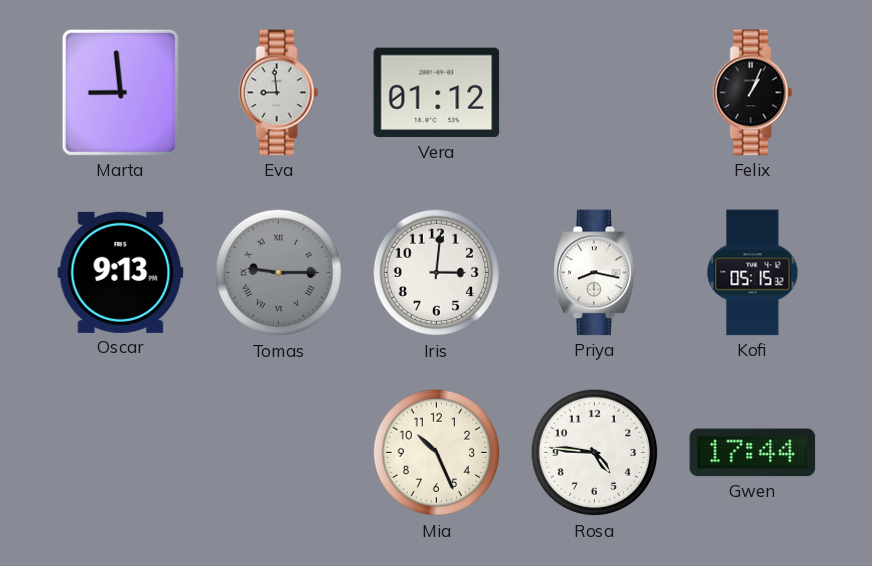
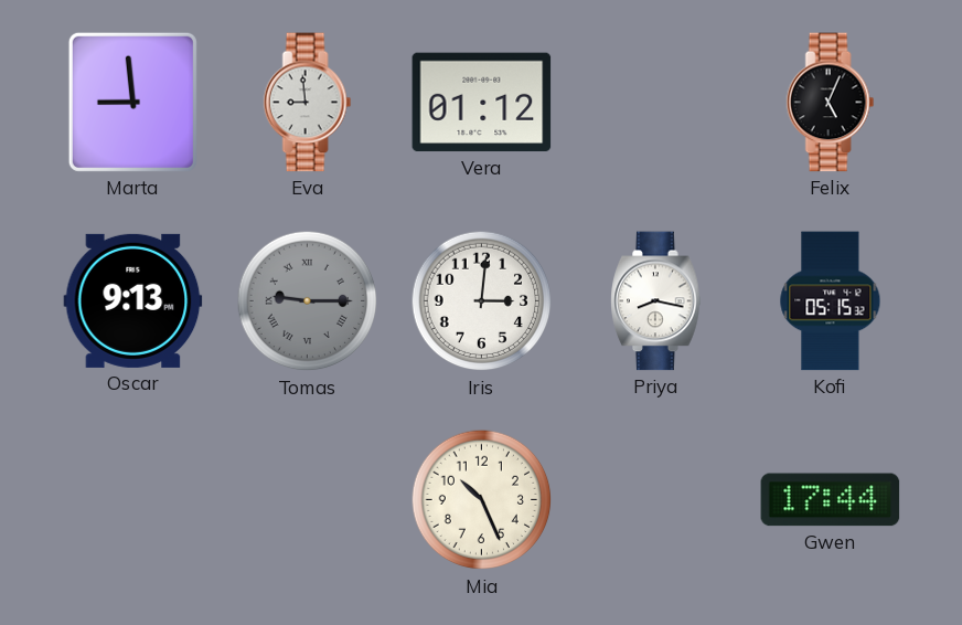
Felix: 1:04 -> 5:04 (831, 103)
Rosa: 4:46 -> none (595, 453)
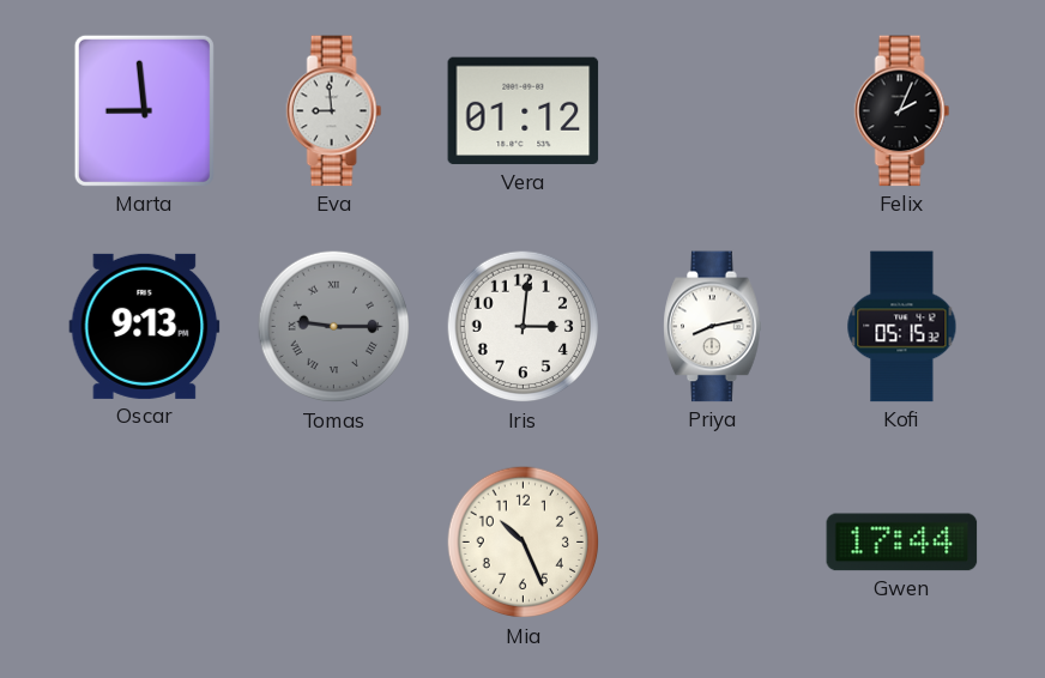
Felix: 5:04 -> 2:04 (902, 111)
Priya: 8:17 -> 8:13 (713, 327)
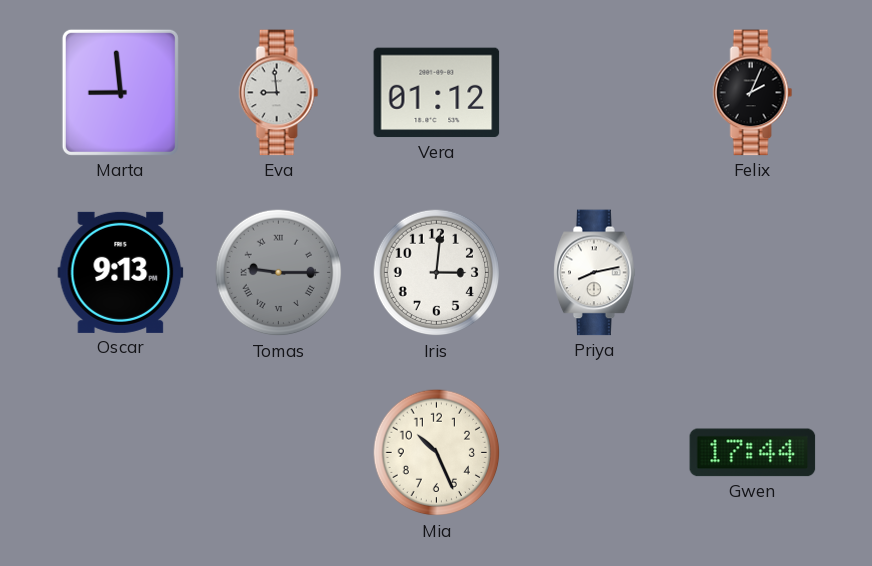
Kofi: 05:15 -> none (902, 327)
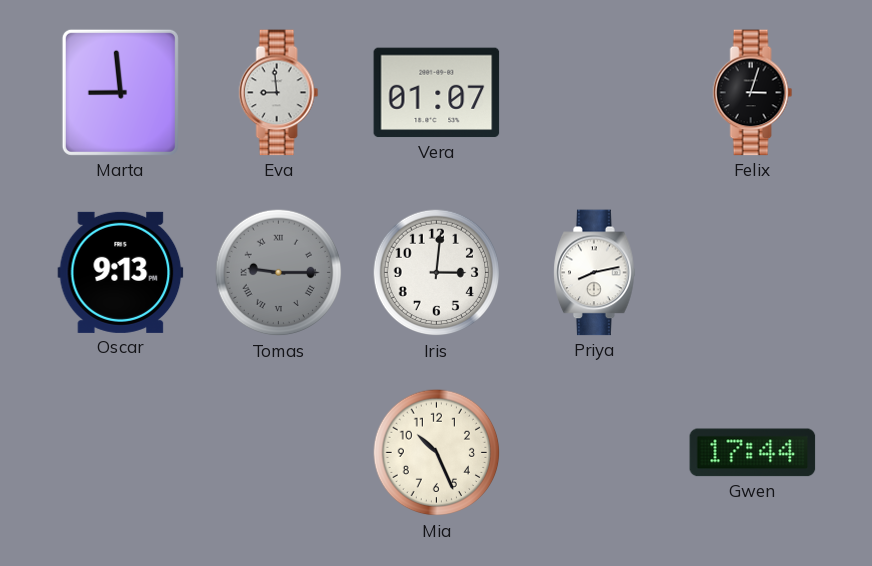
Vera: 01:12 -> 01:07 (437, 93)
Felix: 2:04 -> 3:03 (753, 93)
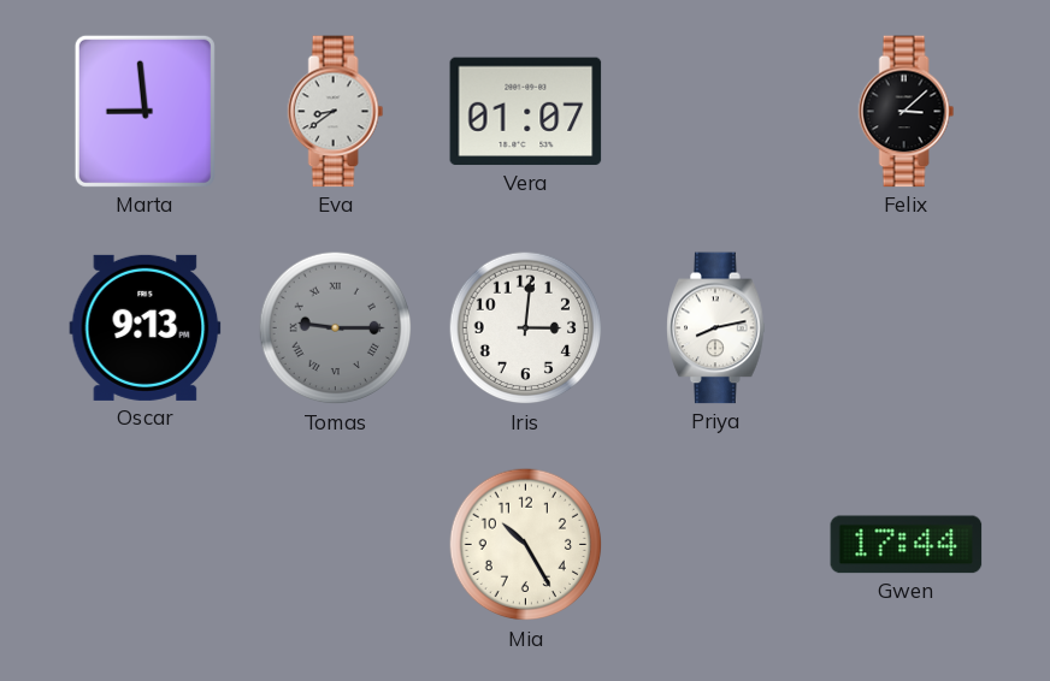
Eva: 8:59 -> 8:39 (336, 112)
Felix: 3:03 -> 3:08 (907, 112)
Mia: 10:26 -> 10:25 (526, 545)
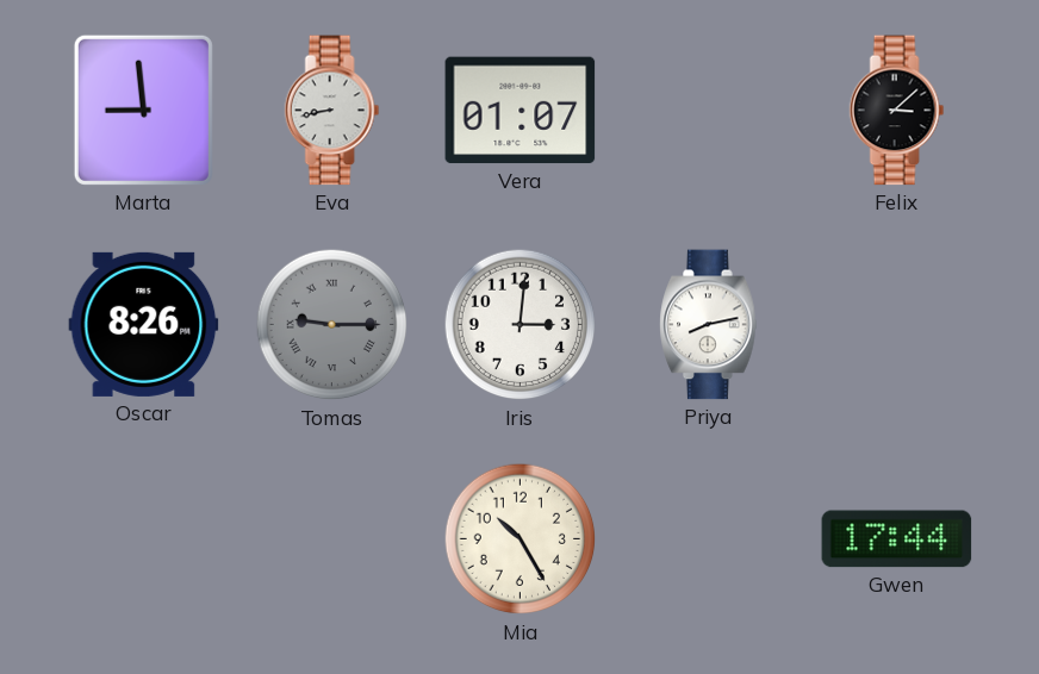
Eva: 8:39 -> 8:43 (332, 111)
Oscar: 9:13 -> 8:26 (144, 324)
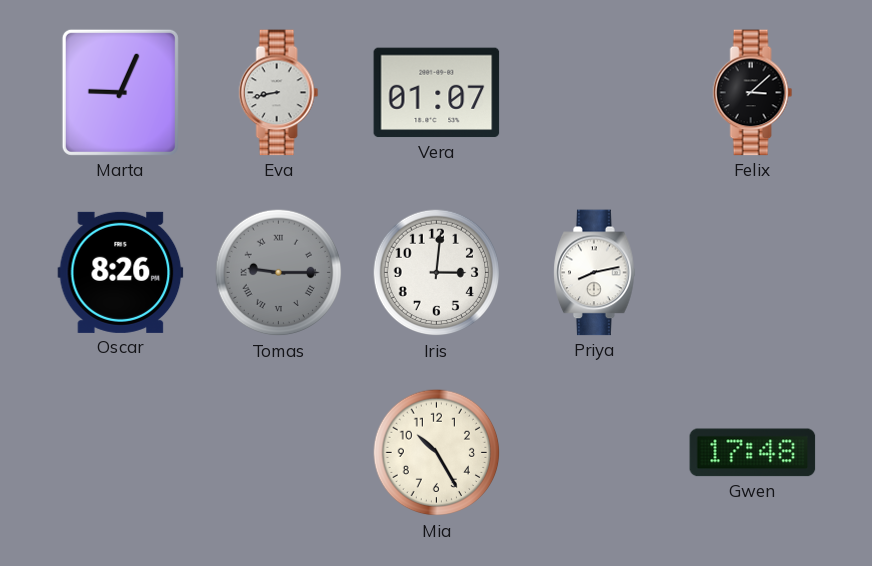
Marta: 8:59 -> 9:04 (120, 92)
Gwen: 17:44 -> 17:48 (753, 453)
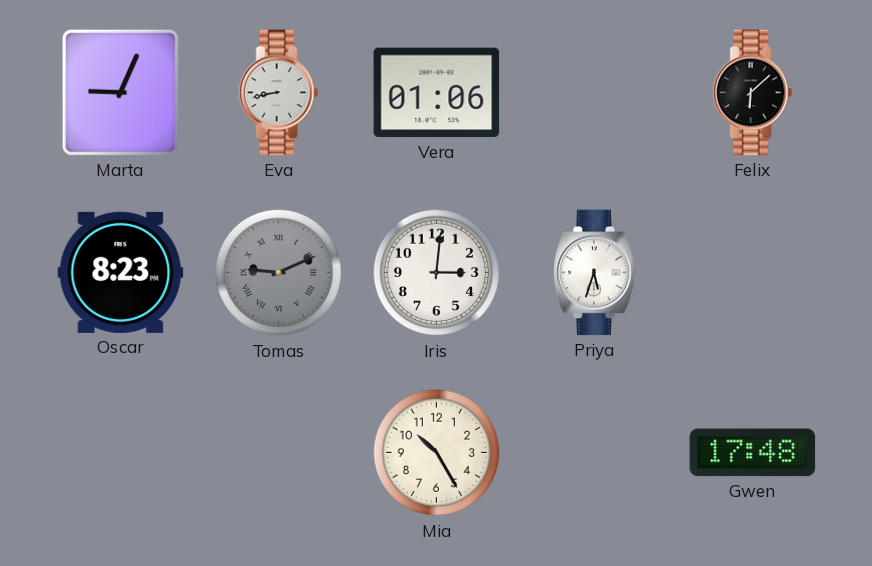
Vera: 01:07 -> 01:06 (437, 93)
Felix: 3:08 -> 6:08 (753, 93)
Oscar: 8:26 -> 8:23 (121, 272)
Tomas: 9:15 -> 9:11 (279, 273)
Priya: 8:13 -> 5:33 (595, 273)
